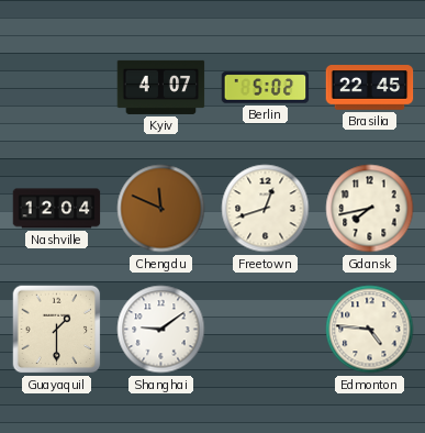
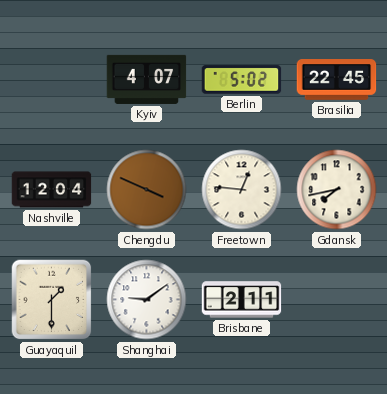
Chengdu: 11:49 -> 3:49 (147, 190)
Freetown: 12:42 -> 12:46 (242, 190)
Brisbane: none -> 2:11 (242, 300)
Edmonton: 4:46 -> none (370, 330)
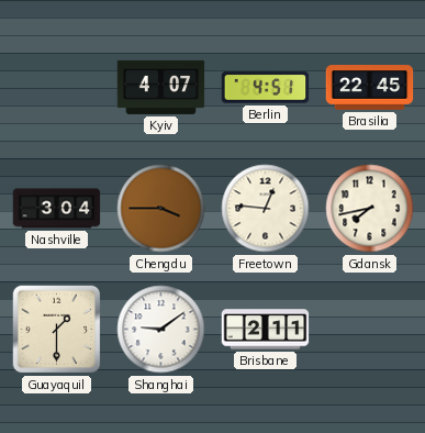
Berlin: 5:02 -> 4:51 (266, 88)
Nashville: 12:04 -> 3:04 (57, 209)
Chengdu: 3:49 -> 3:45 (161, 209)
